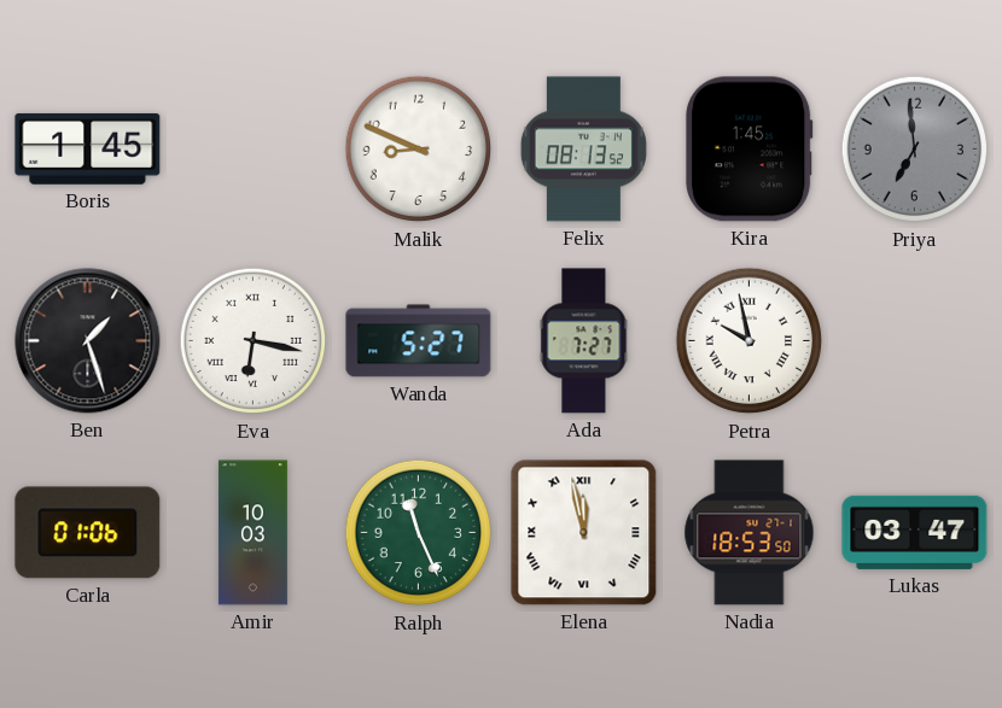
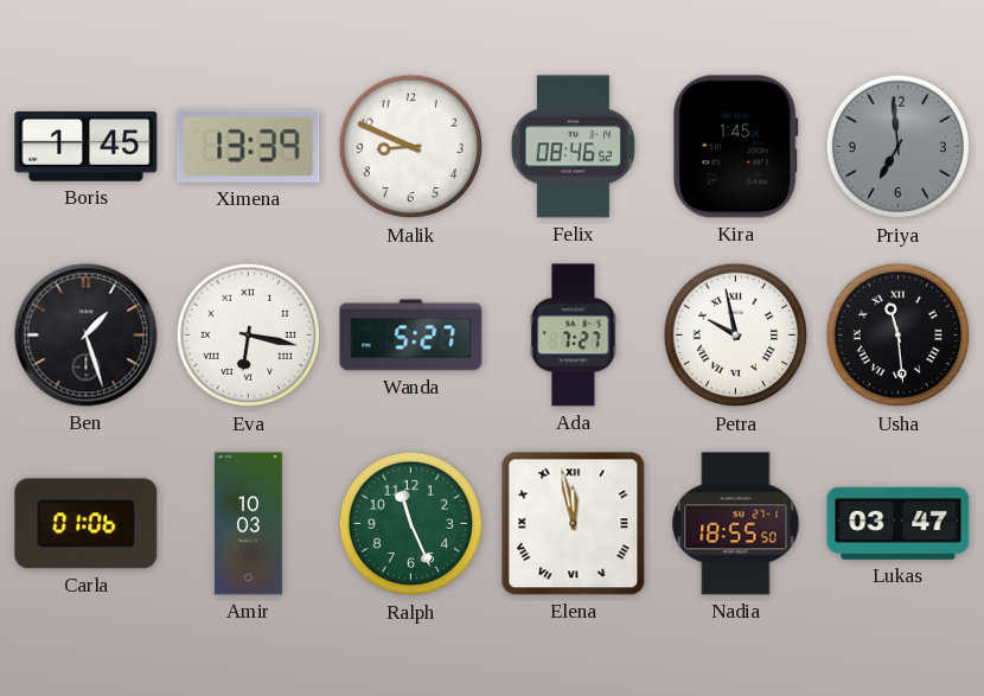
Ximena: none -> 13:39 (249, 146)
Felix: 08:13 -> 08:46 (573, 147)
Usha: none -> 11:29 (899, 336)
Nadia: 18:53 -> 18:55 (736, 524)
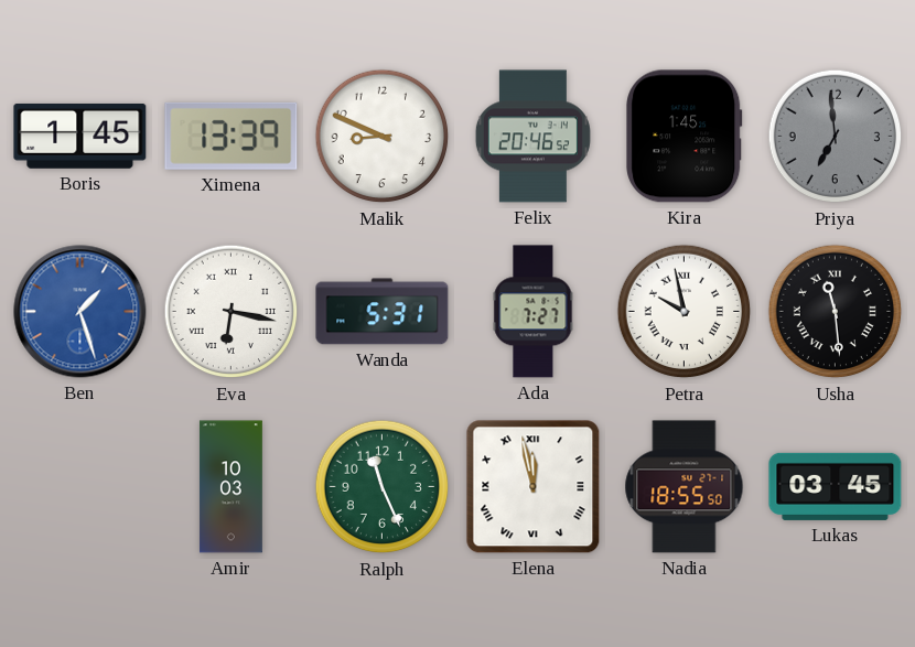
Felix: 08:46 -> 20:46 (532, 137)
Ben dial: black -> blue (80, 312)
Wanda: 5:27 -> 5:31 (383, 312)
Carla: 01:06 -> none (87, 524)
Lukas: 03:47 -> 03:45 (836, 486)
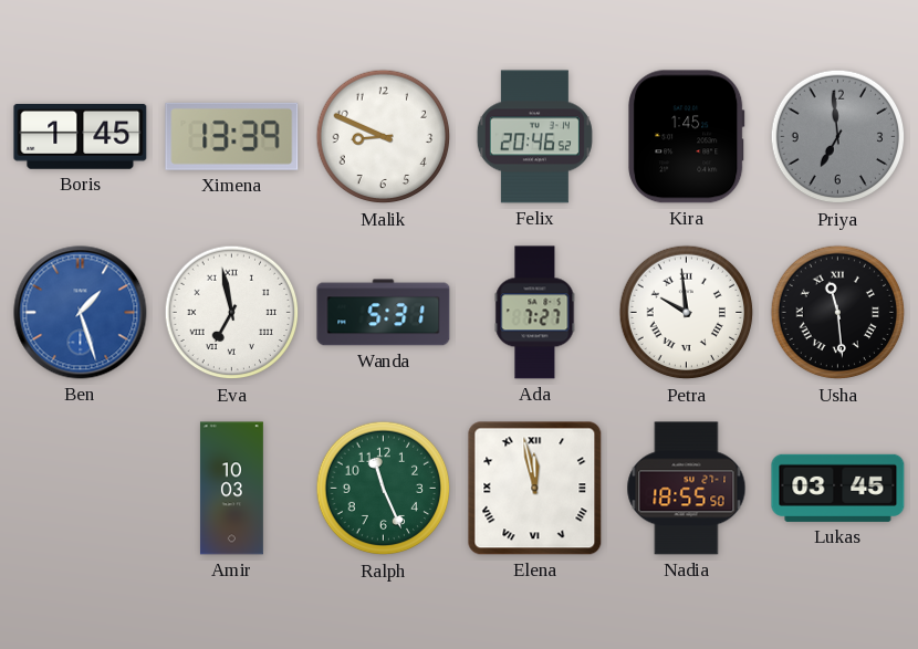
Eva: 6:17 -> 6:58 (232, 313)
Petra: 9:58 -> 9:59 (687, 313)
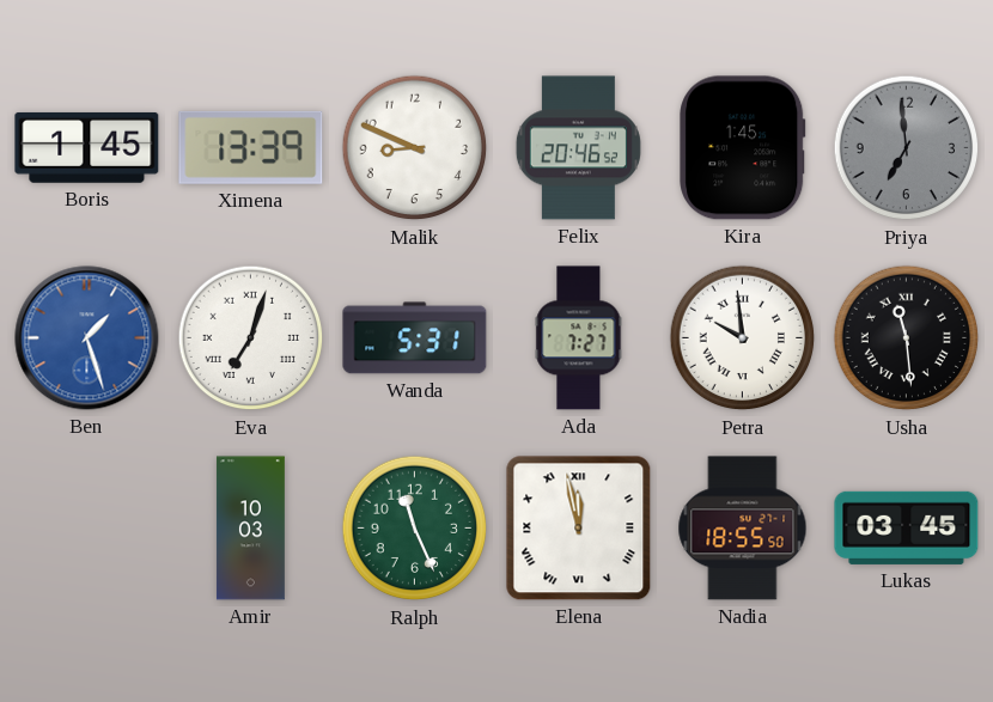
Eva: 6:58 -> 7:03 (251, 338)
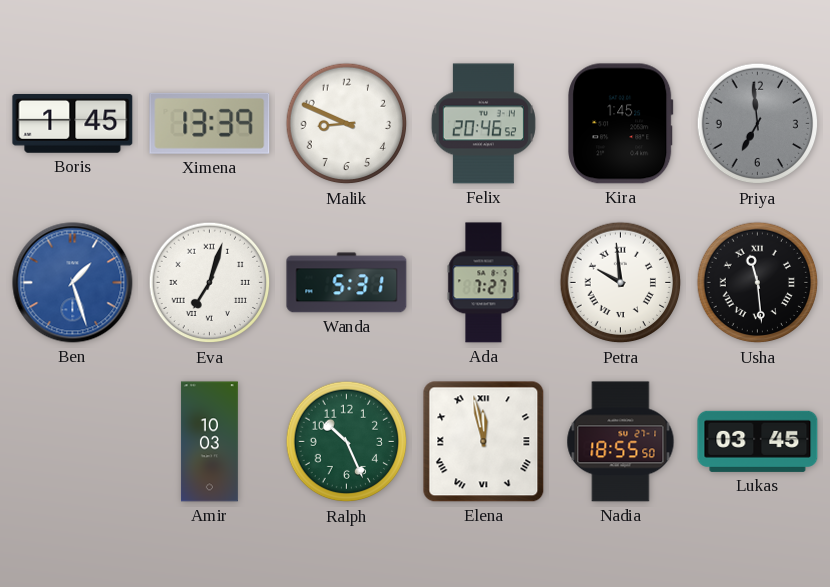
Ralph: 11:26 -> 10:26 (347, 442)
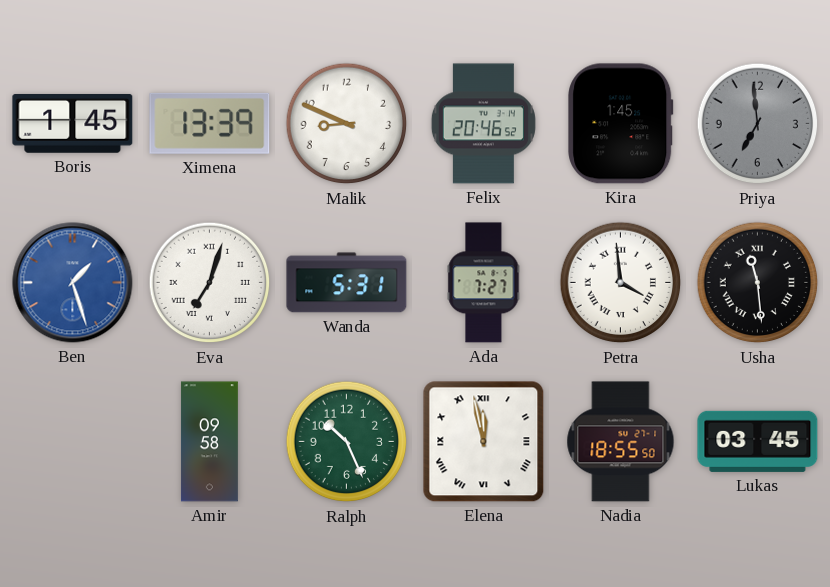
Petra: 9:59 -> 3:59 (621, 283)
Amir: 10:03 -> 09:58 (209, 442)
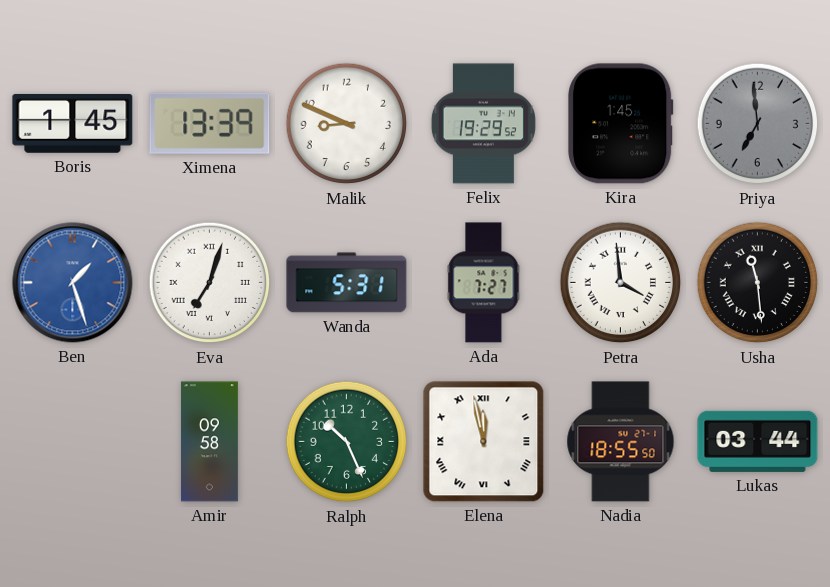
Felix: 20:46 -> 19:29 (483, 124)
Lukas: 03:45 -> 03:44 (758, 441)
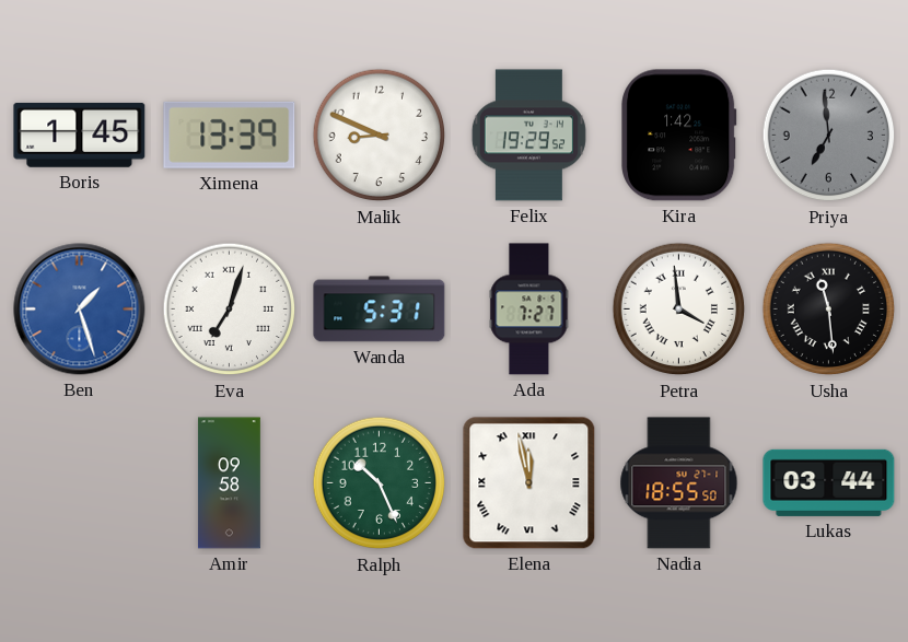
Kira: 1:45 -> 1:42 (679, 136)
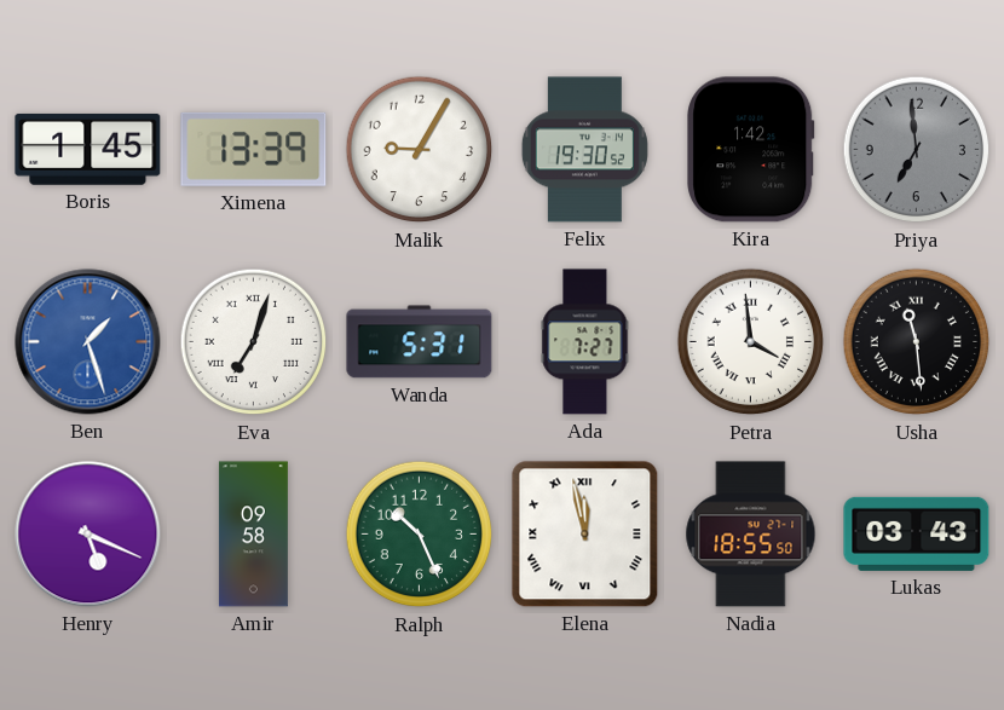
Malik: 8:49 -> 9:05 (420, 150)
Felix: 19:29 -> 19:30 (584, 150)
Henry: none -> 5:19 (88, 535)
Lukas: 03:44 -> 03:43 (917, 533)
